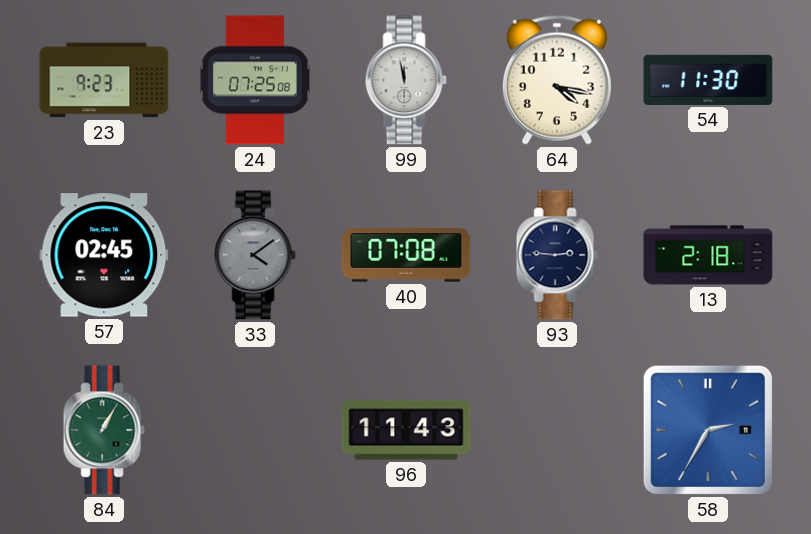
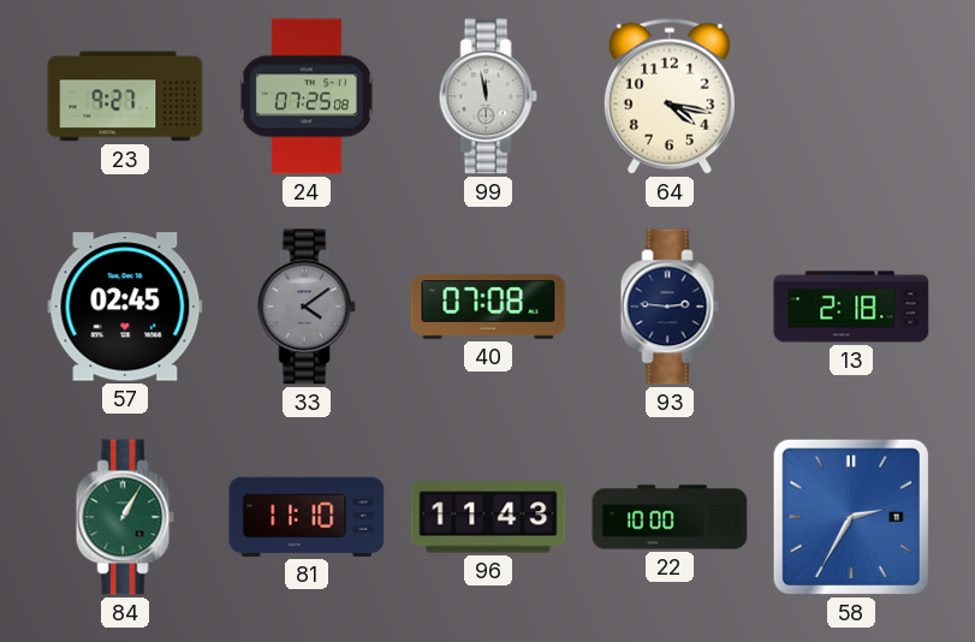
23: 9:23 -> 9:27 (125, 96)
54: 11:30 -> none (708, 80)
81: none -> 11:10 (307, 517)
22: none -> 10:00 (670, 517)
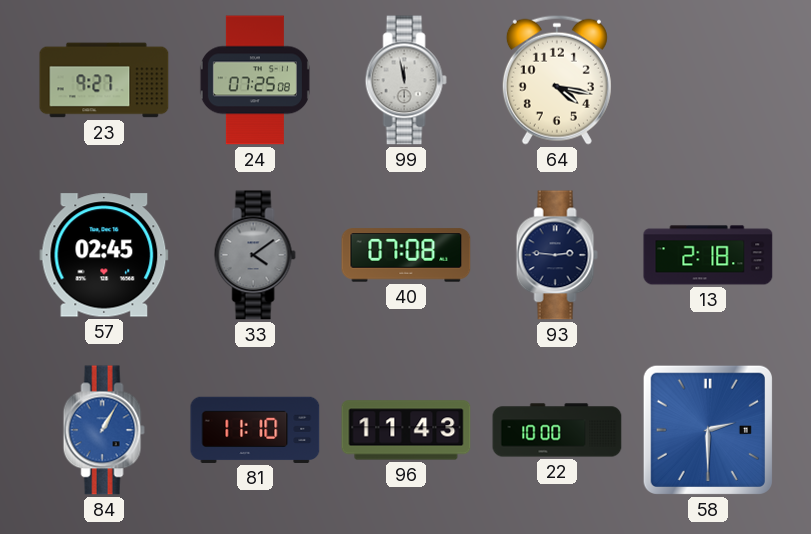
84 dial: green -> blue (104, 430)
58: 2:35 -> 2:30 (708, 430)
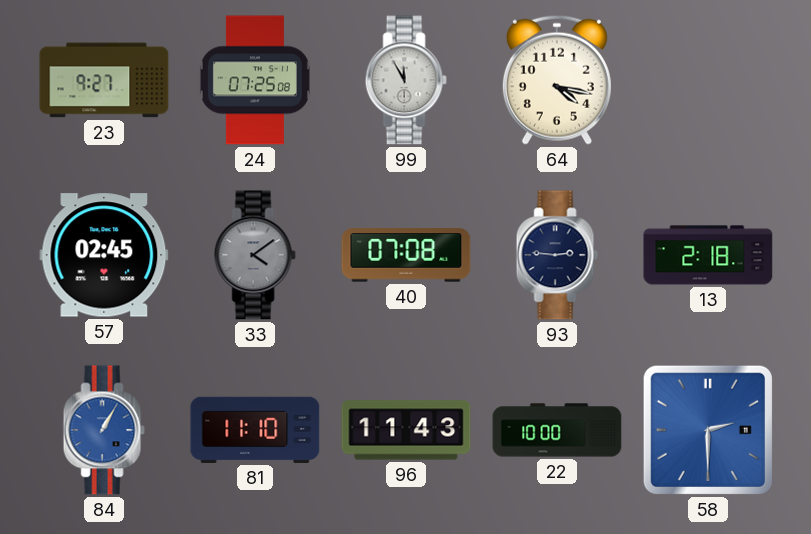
99: 11:58 -> 11:55 (406, 80)
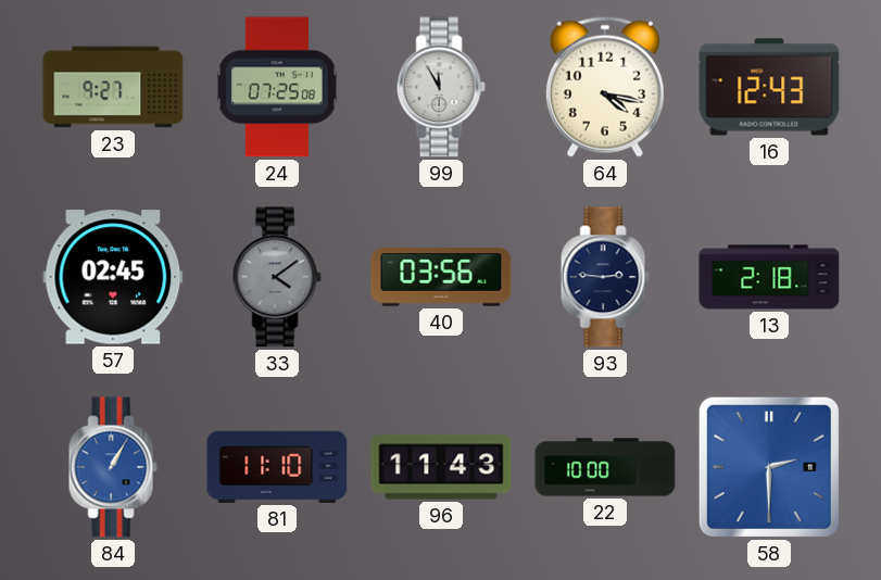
16: none -> 12:43 (769, 87)
40: 07:08 -> 03:56 (441, 277)
